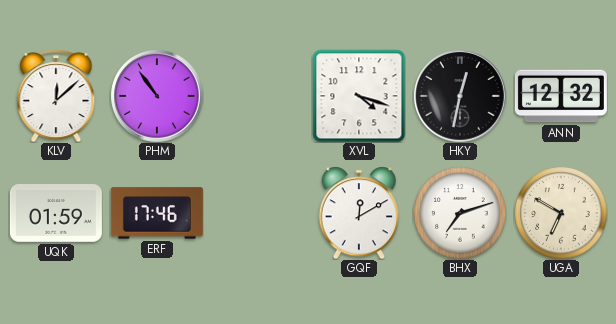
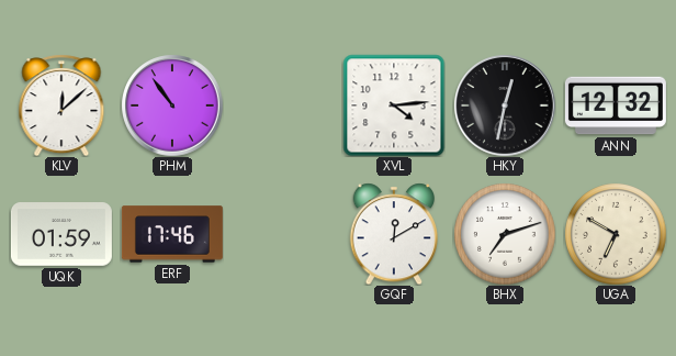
XVL: 4:18 -> 4:14 (394, 105)
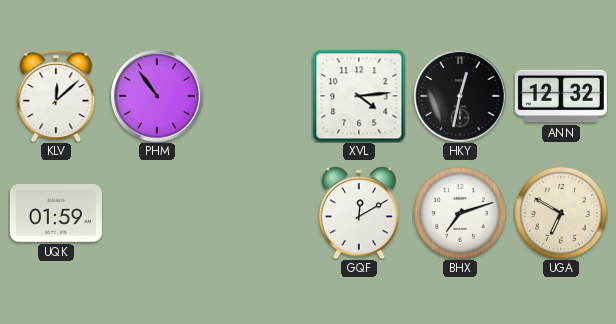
ERF: 17:46 -> none (172, 234)
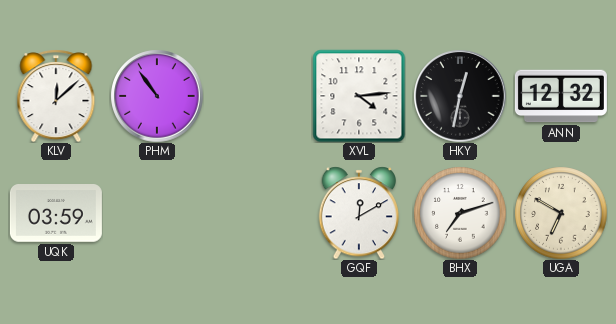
UQK: 01:59 -> 03:59 (56, 214)
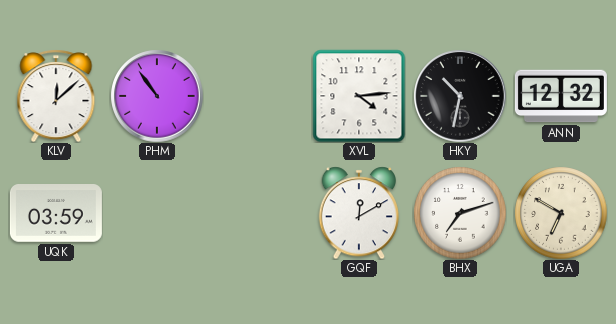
HKY: 12:32 -> 10:32 (460, 96)
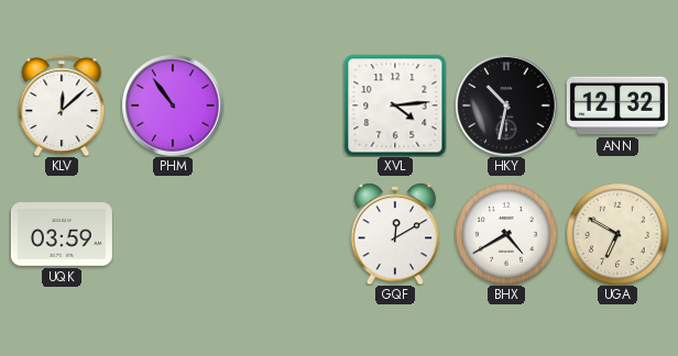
BHX: 7:12 -> 4:40 (506, 234)
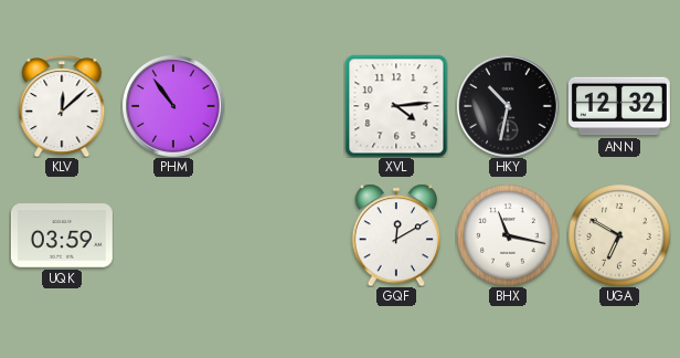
BHX: 4:40 -> 11:17 (508, 235)
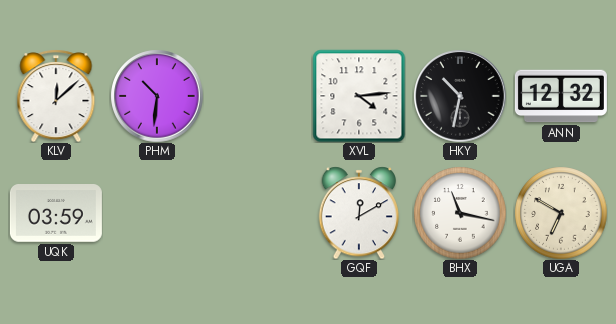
PHM: 10:54 -> 10:31 (157, 96)
